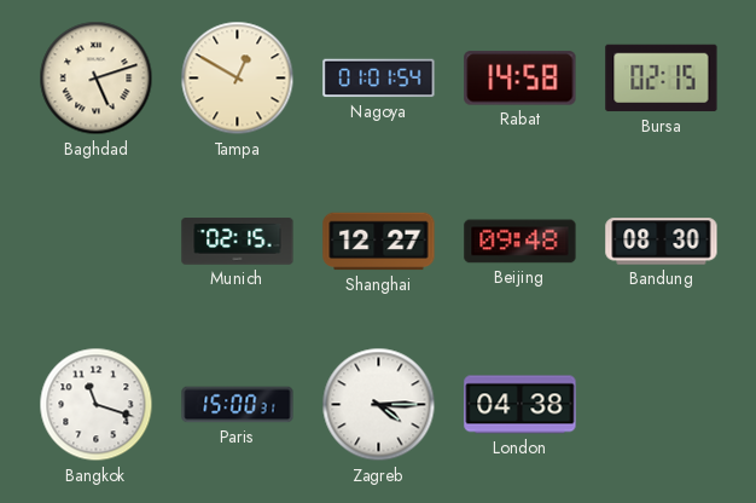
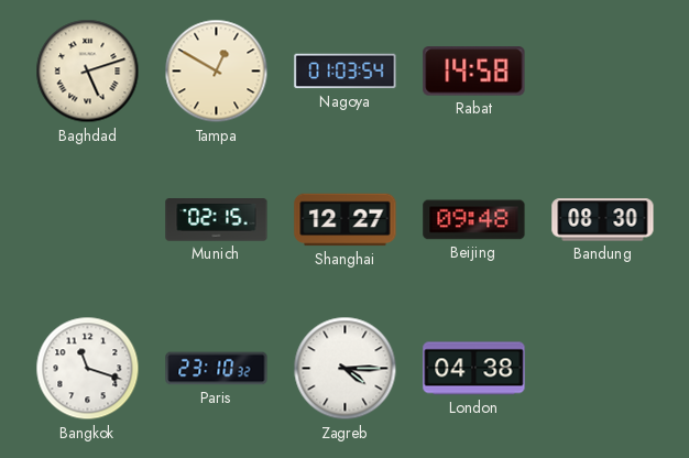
Nagoya: 01:01 -> 01:03 (346, 72)
Bursa: 02:15 -> none (662, 79)
Paris: 15:00 -> 23:10 (217, 369)
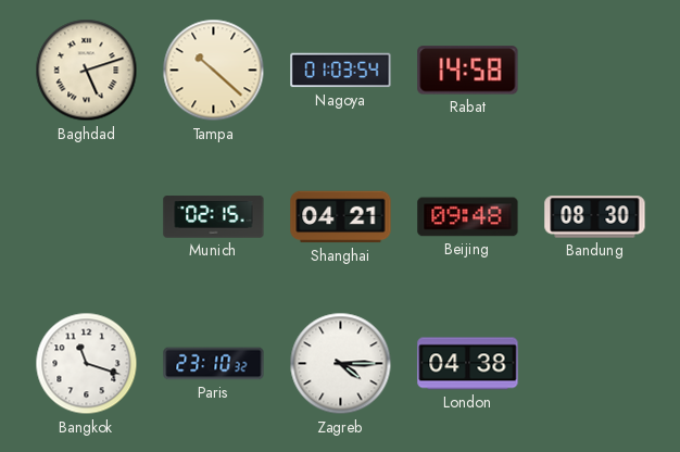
Tampa: 12:50 -> 10:22 (214, 71)
Shanghai: 12:27 -> 04:21 (341, 217)
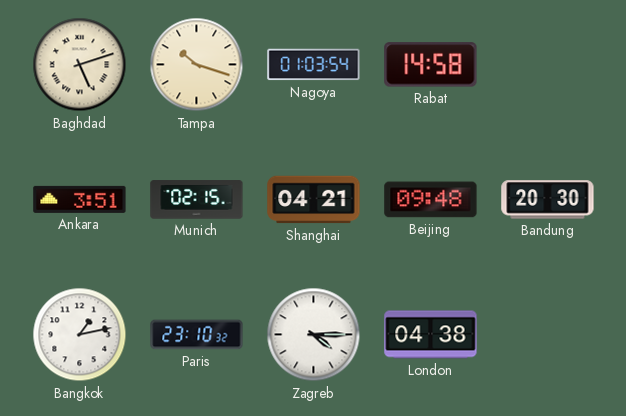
Tampa: 10:22 -> 10:18 (197, 65)
Ankara: none -> 3:51 (80, 199)
Bandung: 08:30 -> 20:30 (548, 200)
Bangkok: 11:18 -> 1:13 (80, 335)
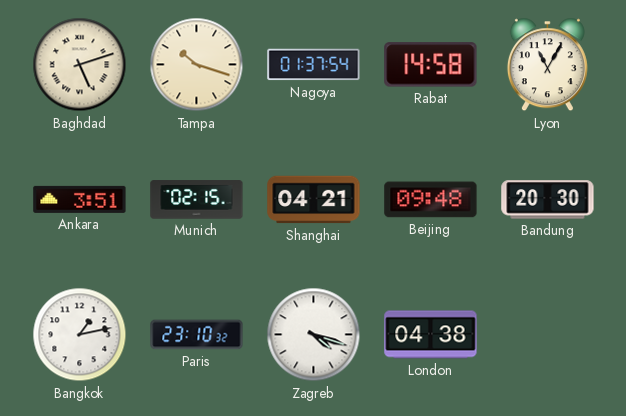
Nagoya: 01:03 -> 01:37 (314, 65)
Lyon: none -> 11:05 (547, 65)
Zagreb: 4:15 -> 4:18 (314, 335)
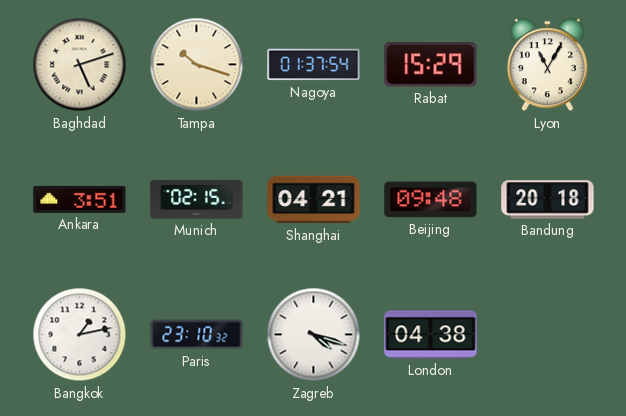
Rabat: 14:58 -> 15:29 (431, 65)
Bandung: 20:30 -> 20:18 (548, 200)
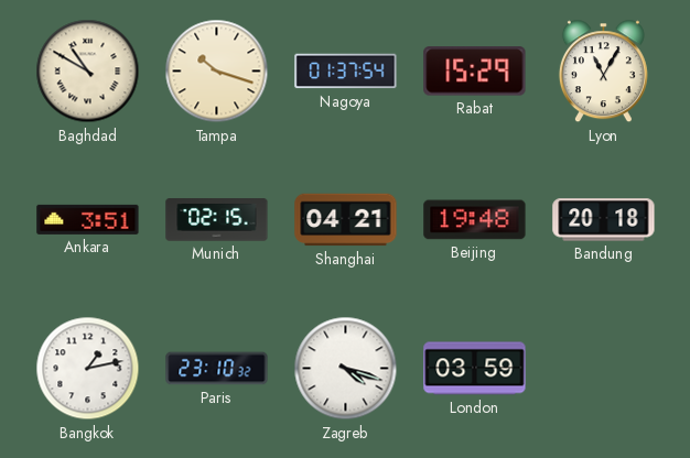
Baghdad: 5:12 -> 10:50 (88, 72)
Beijing: 09:48 -> 19:48 (475, 220)
London: 04:38 -> 03:59 (475, 369)
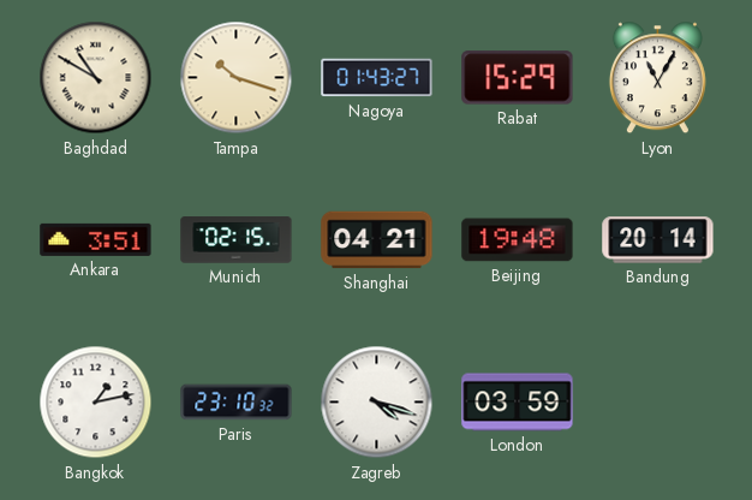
Nagoya: 01:37 -> 01:43 (377, 78)
Bandung: 20:18 -> 20:14 (658, 240)
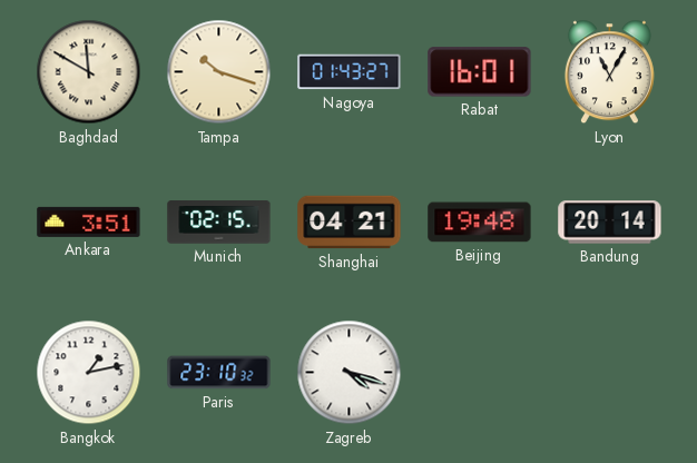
Baghdad: 10:50 -> 11:50 (89, 72)
Rabat: 15:29 -> 16:01 (480, 72)
London: 03:59 -> none (518, 403)
